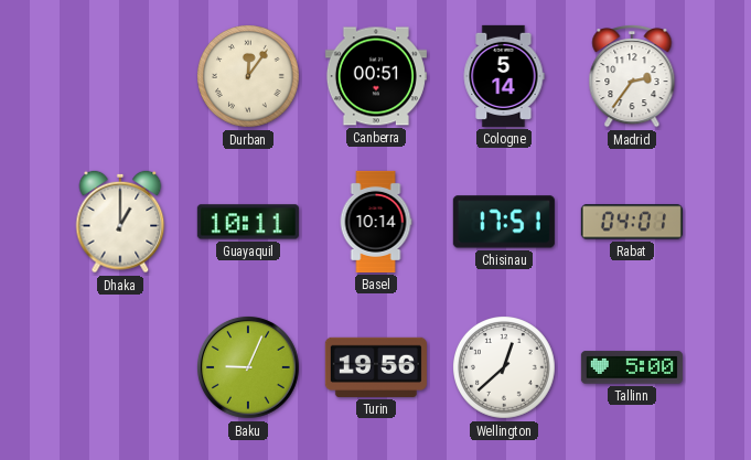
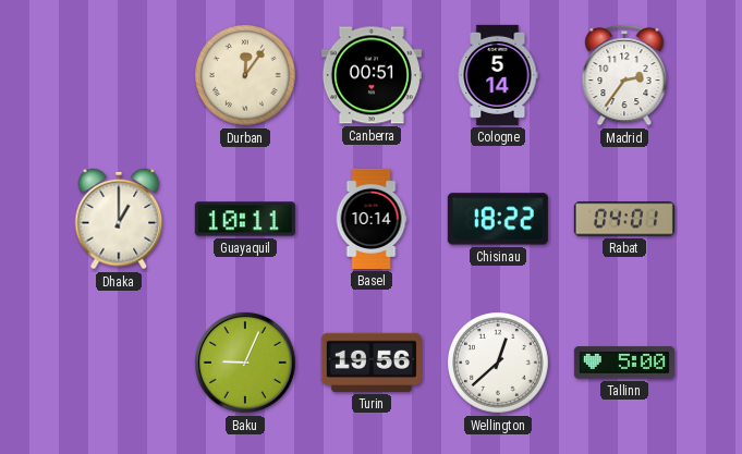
Chisinau: 17:51 -> 18:22 (498, 219)
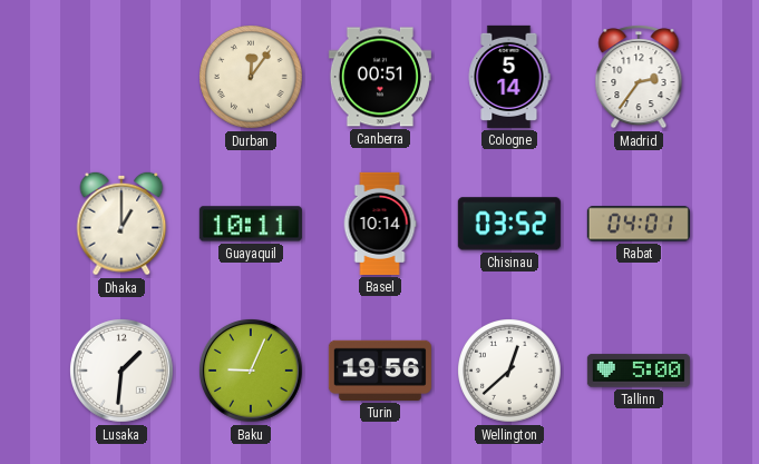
Chisinau: 18:22 -> 03:52 (509, 224)
Lusaka: none -> 1:31 (121, 371)
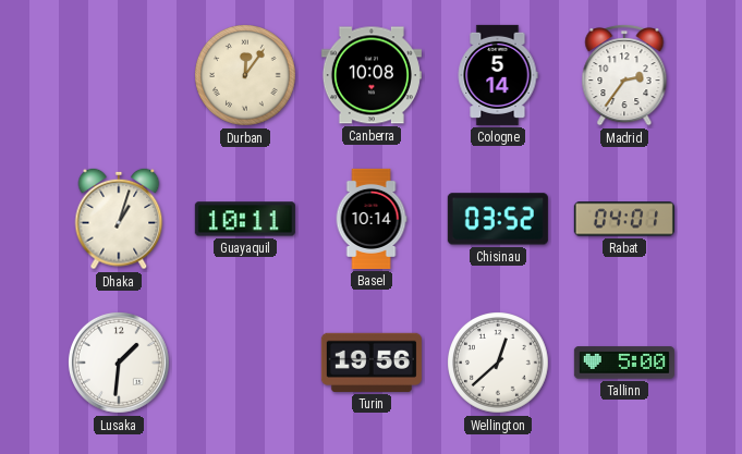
Canberra: 00:51 -> 10:08 (372, 75)
Dhaka: 1:00 -> 1:03 (119, 219)
Baku: 9:04 -> none (251, 371)
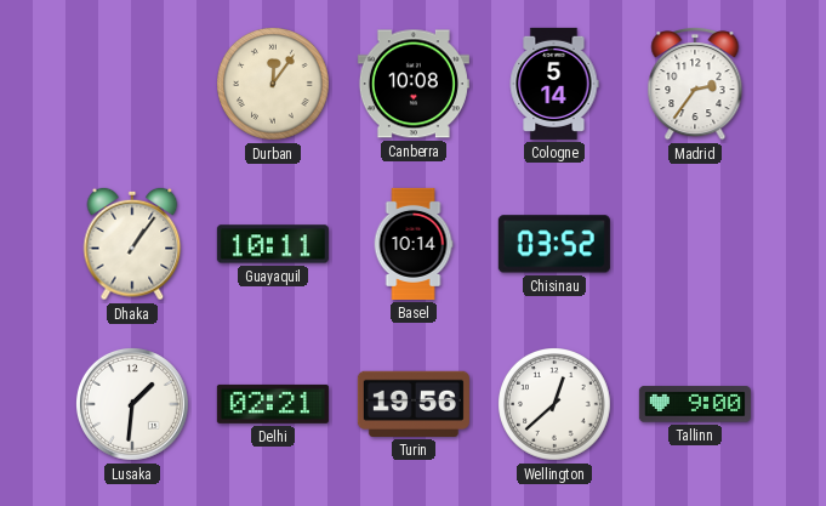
Dhaka: 1:03 -> 1:06 (132, 244)
Rabat: 04:01 -> none (624, 219)
Delhi: none -> 02:21 (273, 404)
Tallinn: 5:00 -> 9:00 (695, 404)
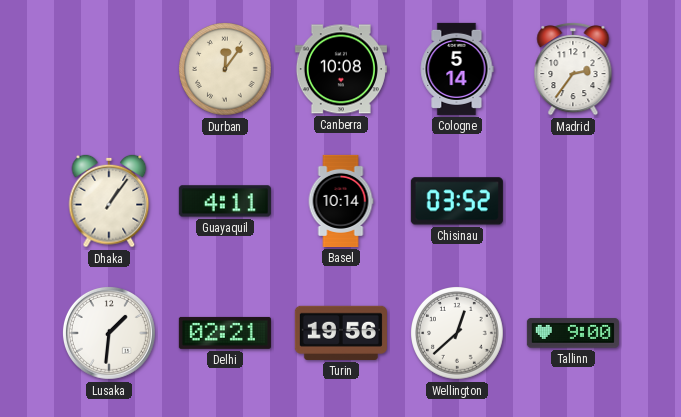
Guayaquil: 10:11 -> 4:11 (225, 201)
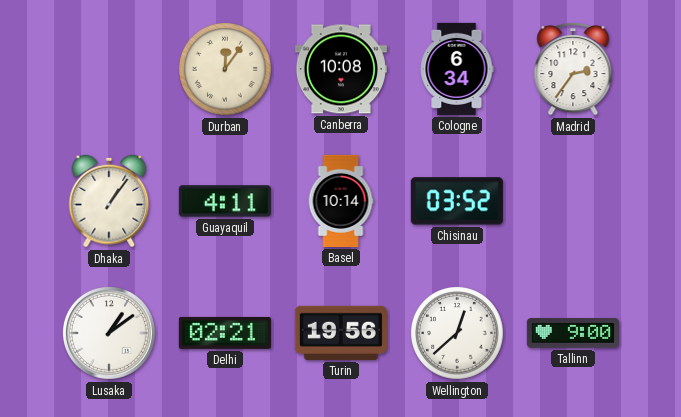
Cologne: 5:14 -> 6:34 (457, 69)
Lusaka: 1:31 -> 1:09 (109, 333)
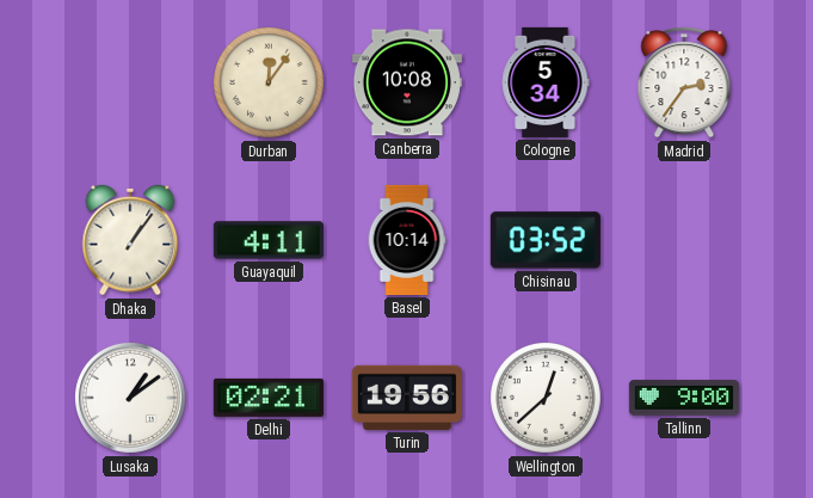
Cologne: 6:34 -> 5:34 (546, 82)
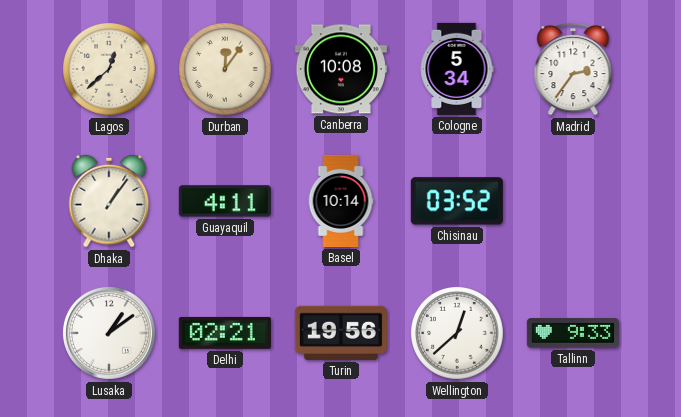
Lagos: none -> 12:38 (110, 70)
Tallinn: 9:00 -> 9:33 (573, 333)
